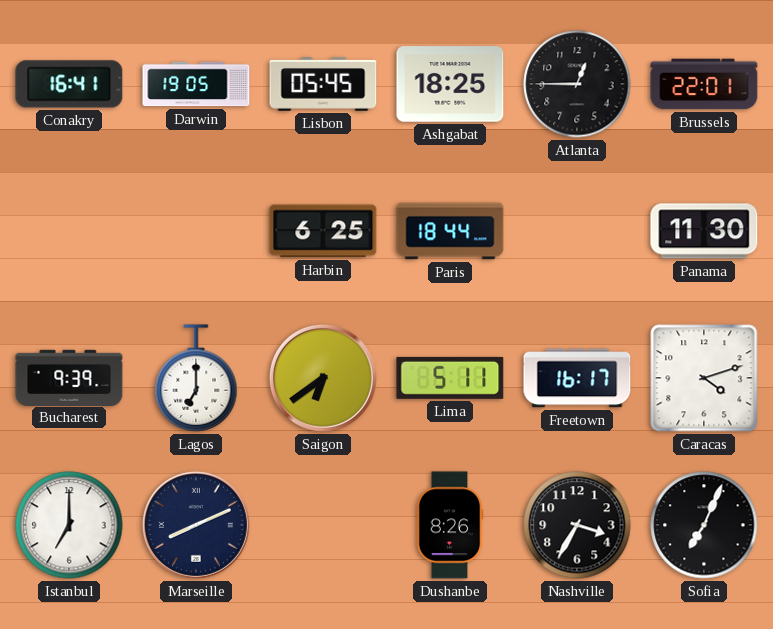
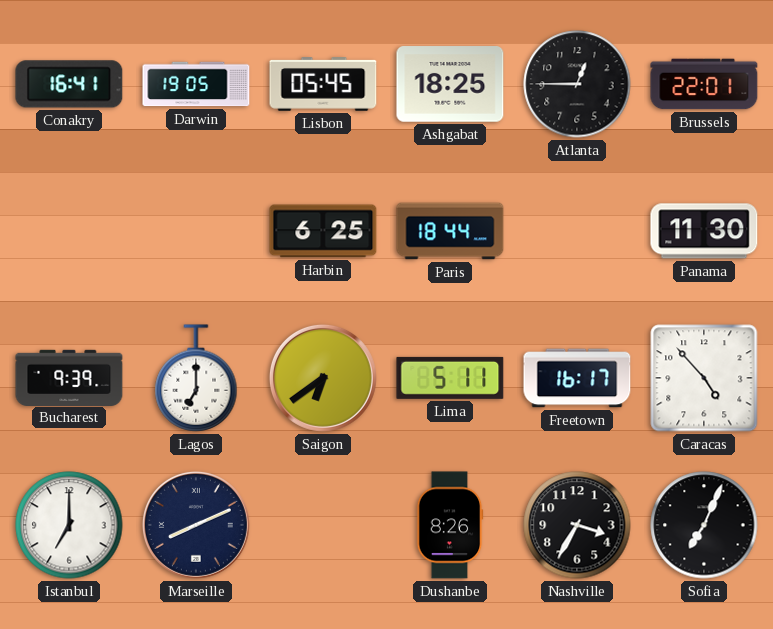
Caracas: 4:12 -> 4:53 (704, 378)
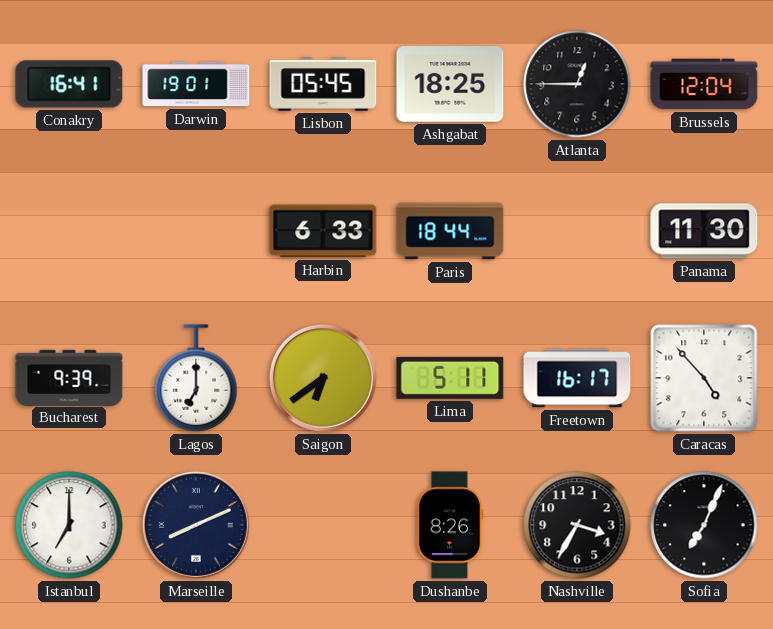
Darwin: 19:05 -> 19:01 (196, 84)
Brussels: 22:01 -> 12:04 (704, 84)
Harbin: 6:25 -> 6:33 (323, 231)
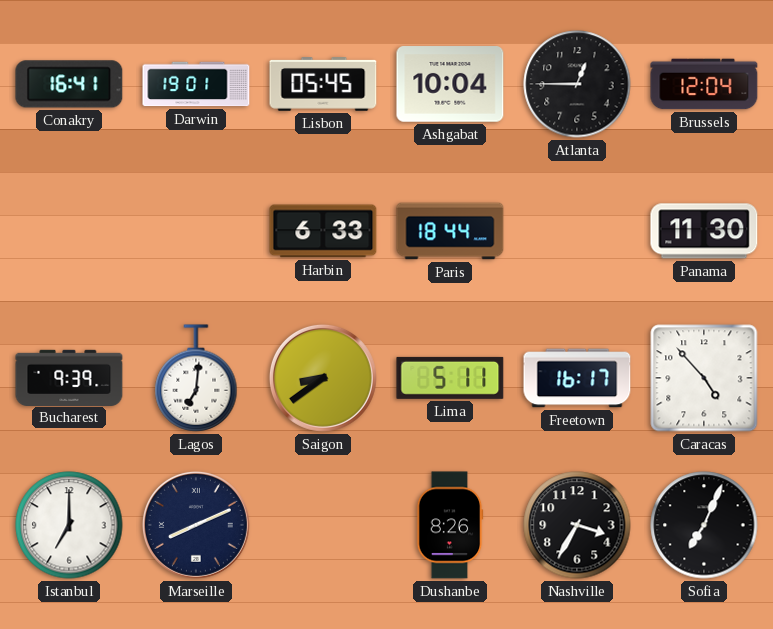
Ashgabat: 18:25 -> 10:04 (450, 84)
Lagos: 7:00 -> 7:01 (196, 378)
Saigon: 6:39 -> 8:39 (323, 378)
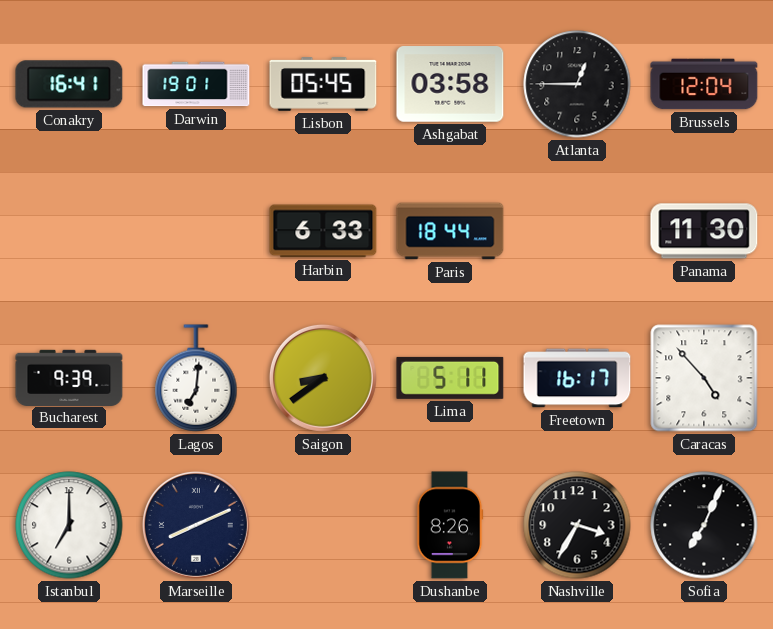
Ashgabat: 10:04 -> 03:58 (450, 84)
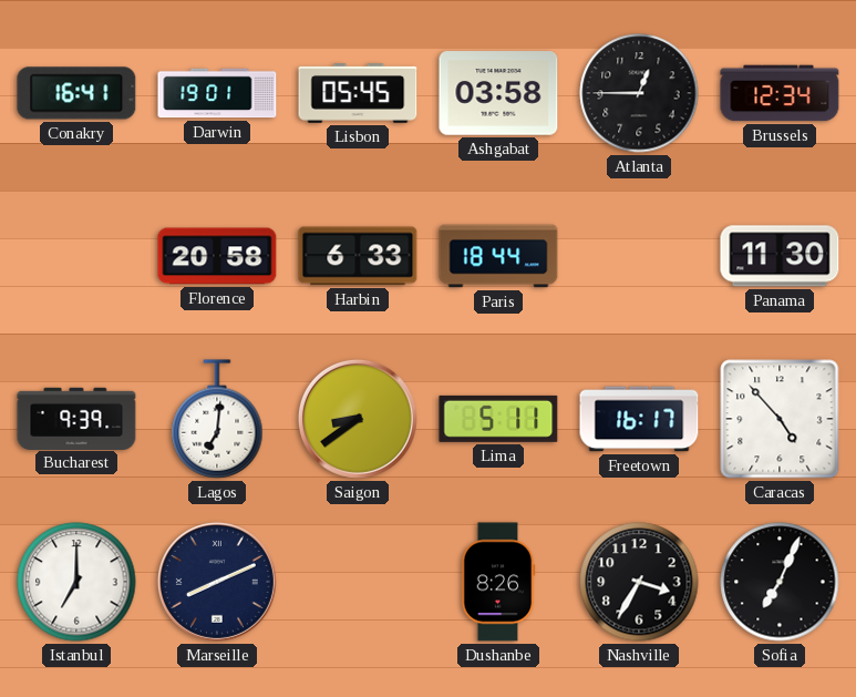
Brussels: 12:04 -> 12:34 (780, 93)
Florence: none -> 20:58 (217, 256)
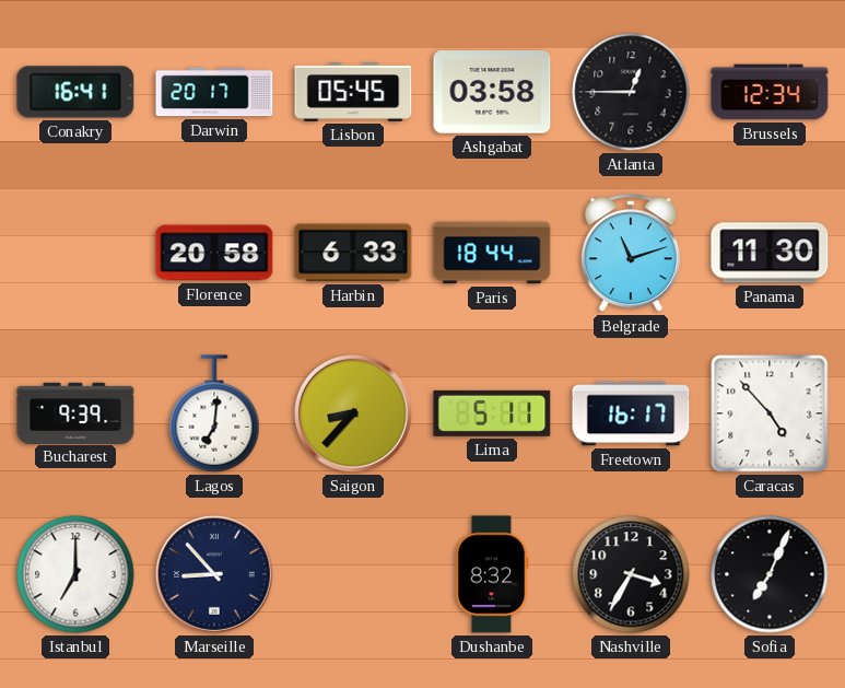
Darwin: 19:01 -> 20:17 (214, 92)
Belgrade: none -> 11:12 (631, 254)
Saigon: 8:39 -> 8:37 (353, 413)
Marseille: 8:11 -> 8:53 (214, 574)
Dushanbe: 8:26 -> 8:32 (492, 574)
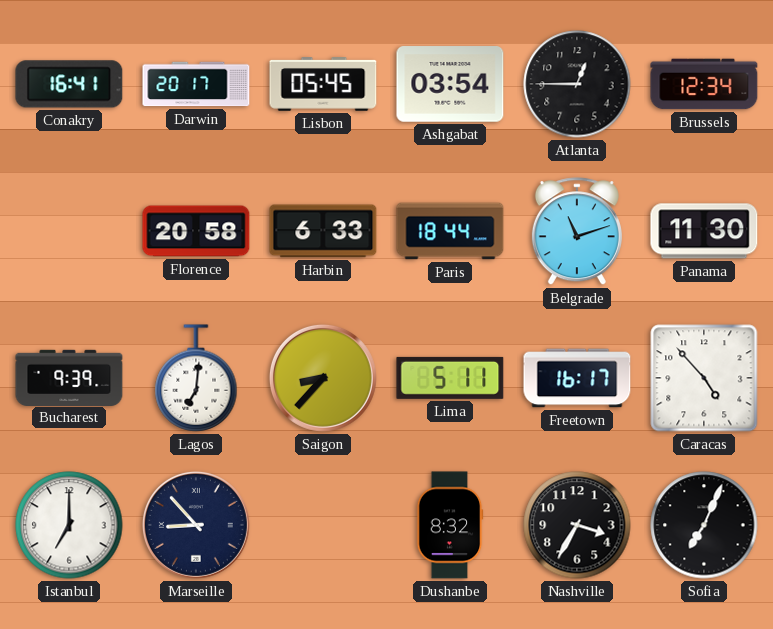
Ashgabat: 03:58 -> 03:54 (450, 84)
